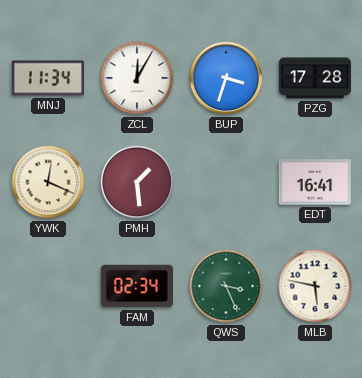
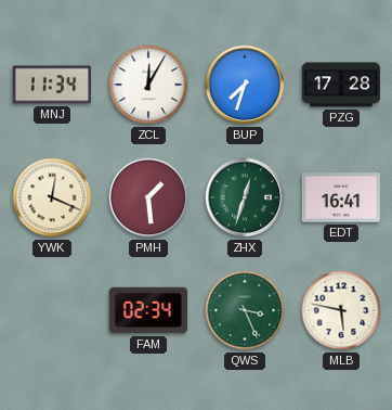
BUP: 3:33 -> 7:33 (245, 85)
ZHX: none -> 12:33 (245, 197)
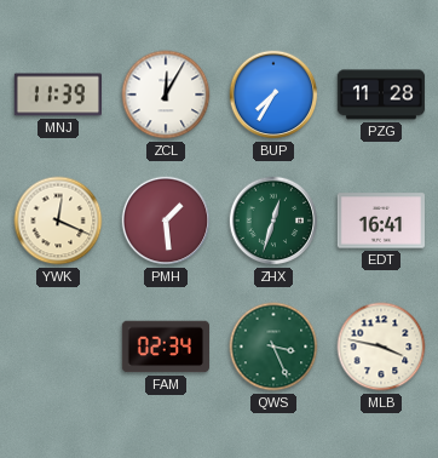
MNJ: 11:34 -> 11:39 (58, 95)
BUP: 7:33 -> 7:35 (273, 95)
PZG: 17:28 -> 11:28 (380, 95)
MLB: 5:47 -> 3:47 (381, 347)
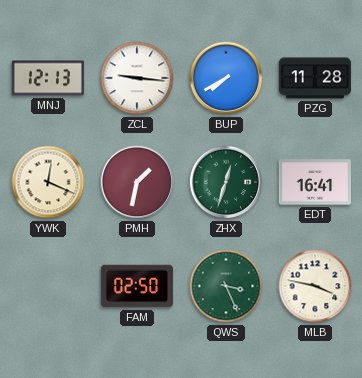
MNJ: 11:39 -> 12:13 (48, 78)
ZCL: 12:05 -> 9:16 (137, 78)
BUP: 7:35 -> 7:40 (226, 78)
PMH: 1:29 -> 1:32 (137, 182)
FAM: 02:34 -> 02:50 (136, 286)
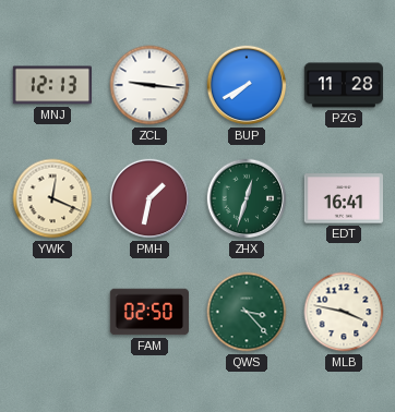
QWS: 3:26 -> 3:23 (247, 312)
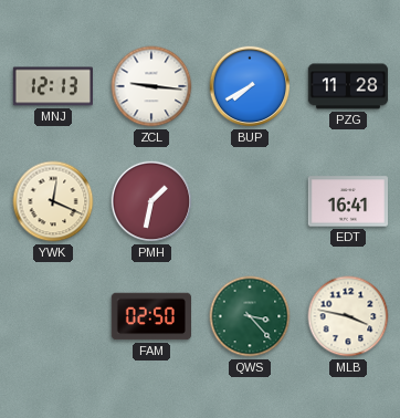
ZHX: 12:33 -> none (247, 198)
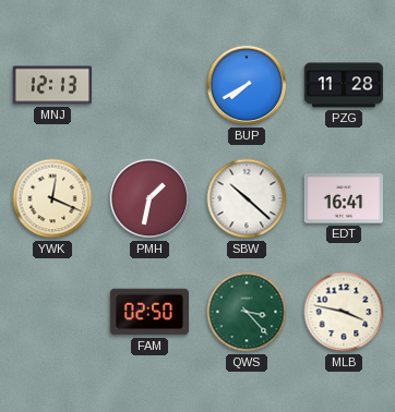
ZCL: 9:16 -> none (151, 86)
SBW: none -> 10:22 (247, 198)
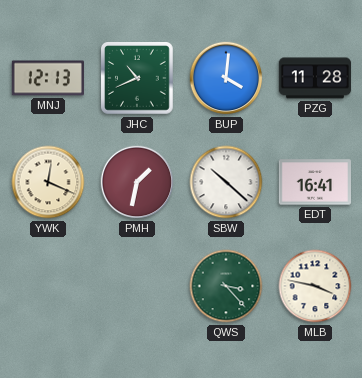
JHC: none -> 10:41 (137, 78)
BUP: 7:40 -> 4:01 (226, 78)
FAM: 02:50 -> none (148, 312)
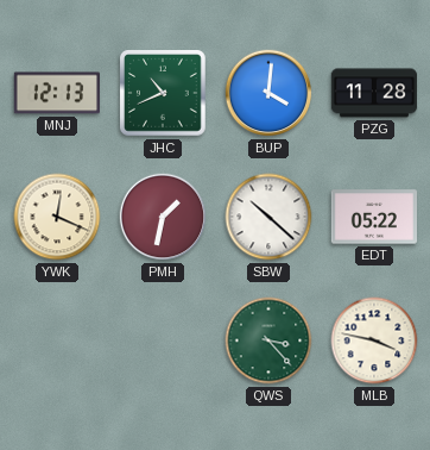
EDT: 16:41 -> 05:22 (373, 217)
